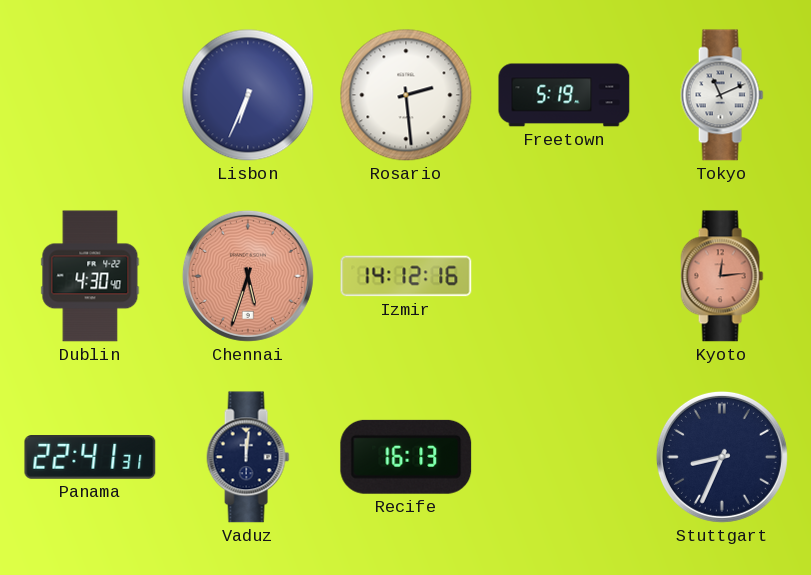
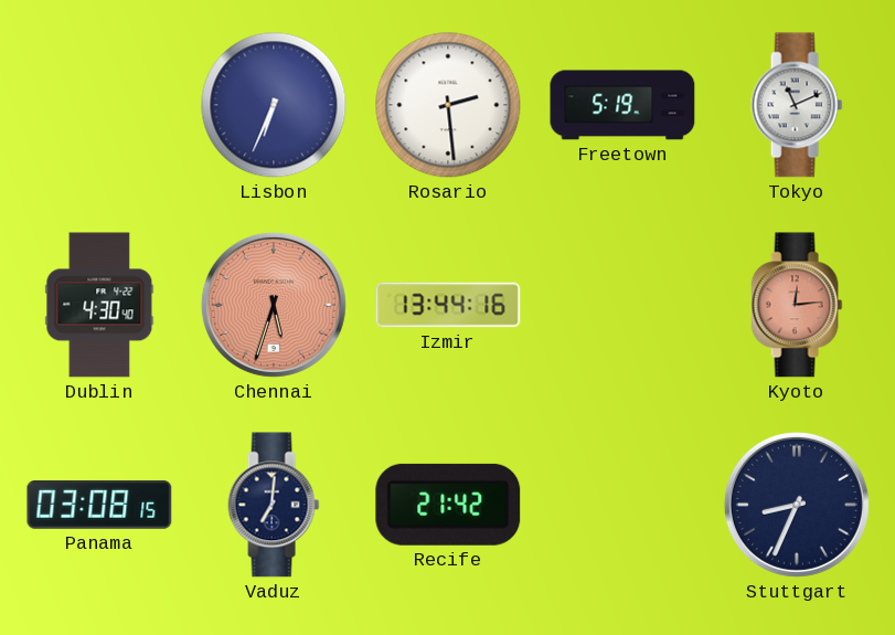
Izmir: 14:12 -> 13:44 (448, 305)
Panama: 22:41 -> 03:08 (99, 506)
Vaduz: 12:01 -> 7:01 (274, 505)
Recife: 16:13 -> 21:42 (448, 505)
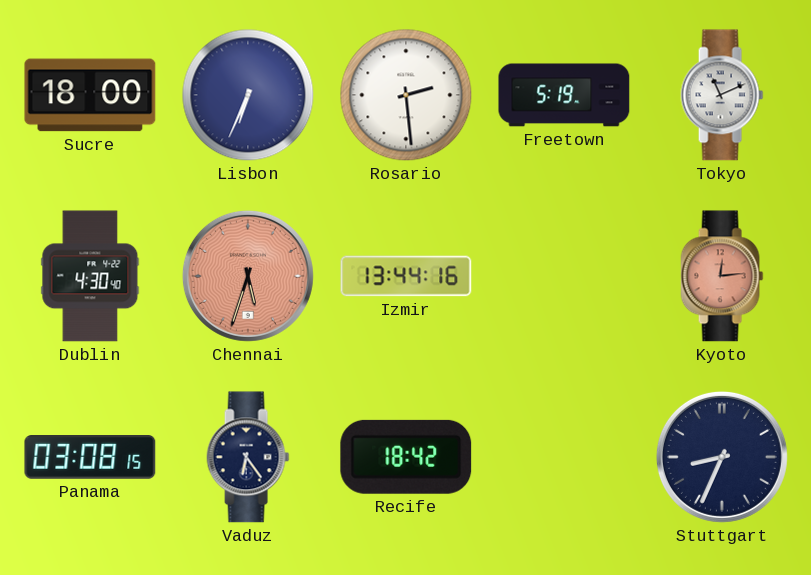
Sucre: none -> 18:00 (90, 95)
Vaduz: 7:01 -> 6:24 (248, 457)
Recife: 21:42 -> 18:42 (406, 457)
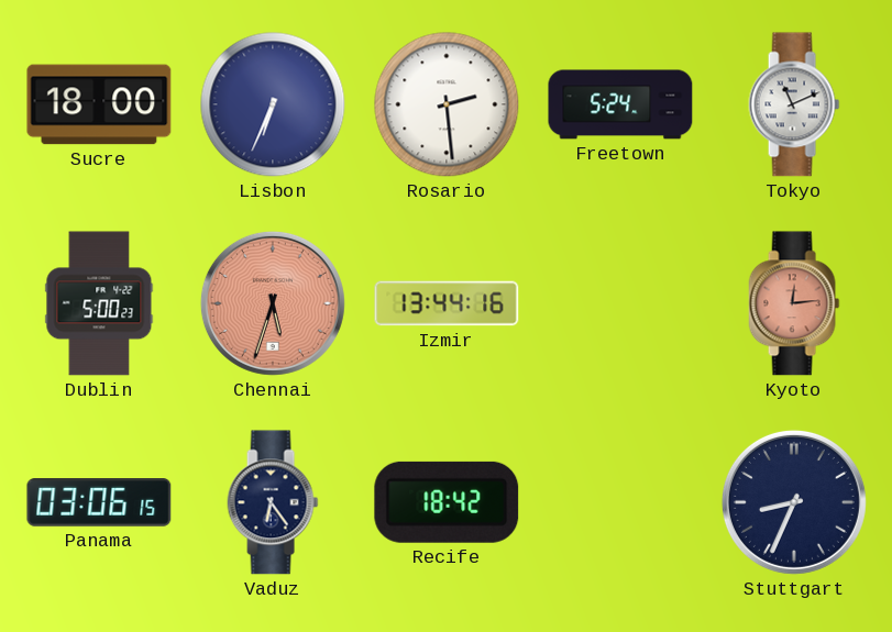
Freetown: 5:19 -> 5:24 (620, 104)
Dublin: 4:30 -> 5:00 (99, 303)
Panama: 03:08 -> 03:06 (99, 503)
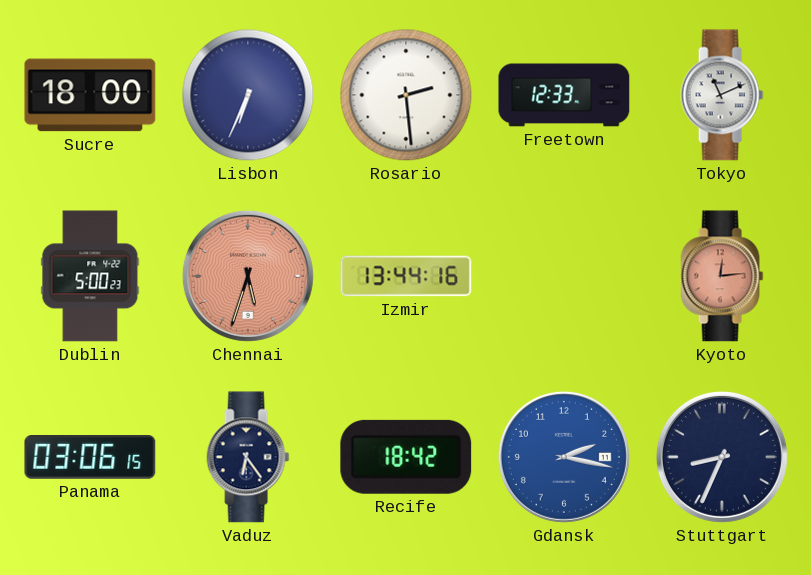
Freetown: 5:24 -> 12:33 (564, 95)
Gdansk: none -> 2:17 (564, 457)
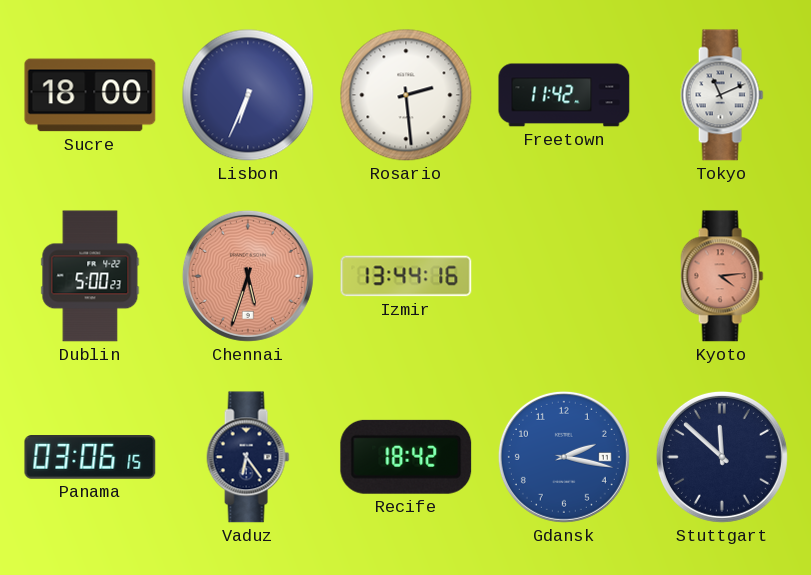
Freetown: 12:33 -> 11:42 (564, 95)
Kyoto: 12:14 -> 4:14 (722, 276)
Stuttgart: 8:34 -> 11:52 (722, 457)
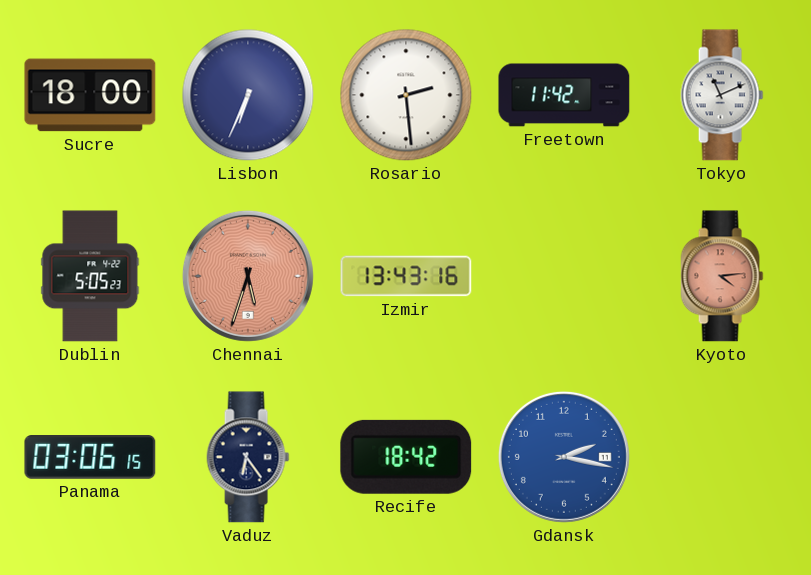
Dublin: 5:00 -> 5:05 (90, 276)
Izmir: 13:44 -> 13:43 (406, 276)
Stuttgart: 11:52 -> none (722, 457)
